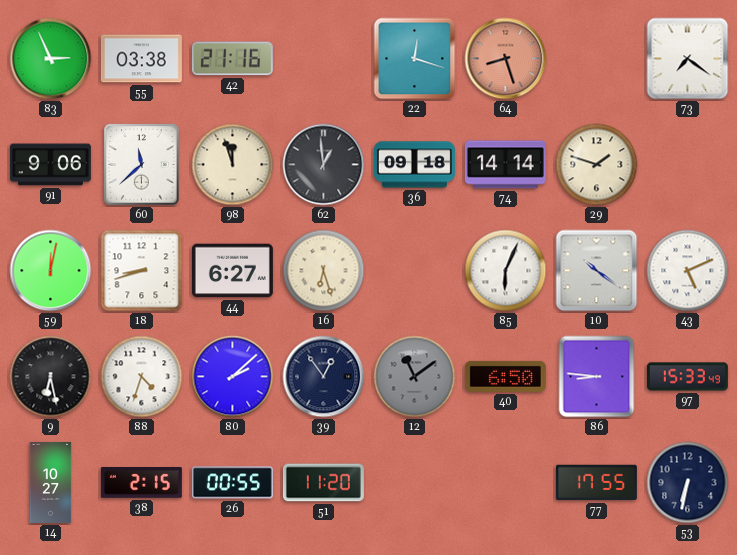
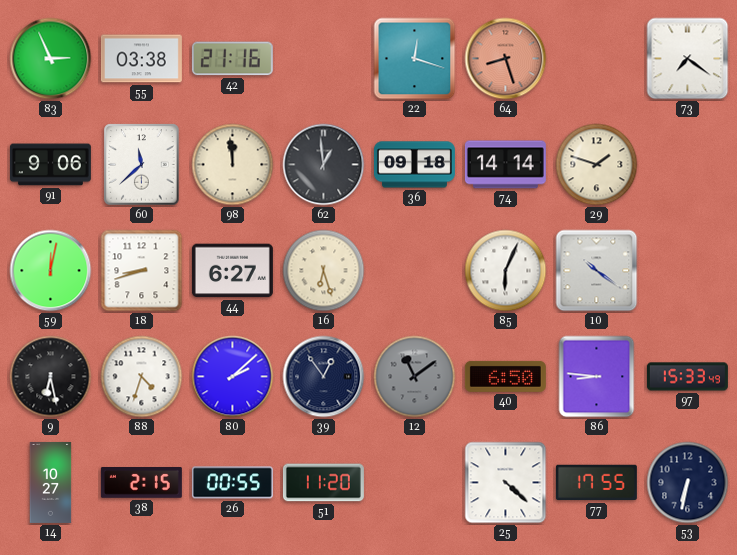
98: 11:57 -> 11:59 (233, 165)
43: 5:11 -> none (688, 271)
25: none -> 4:22 (506, 483)
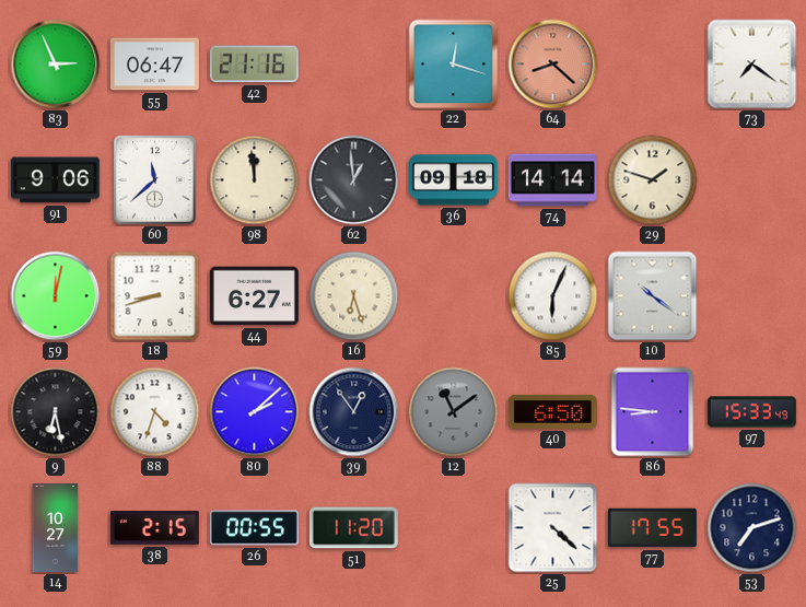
55: 03:38 -> 06:47 (154, 65)
64: 8:27 -> 8:22 (553, 65)
53: 6:32 -> 7:12 (752, 528)
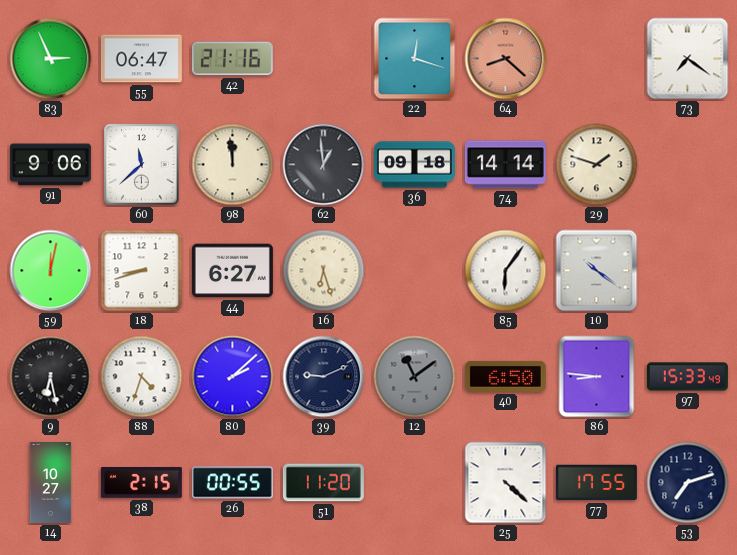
85: 6:04 -> 6:06 (506, 271)
39: 12:54 -> 9:11 (324, 377)
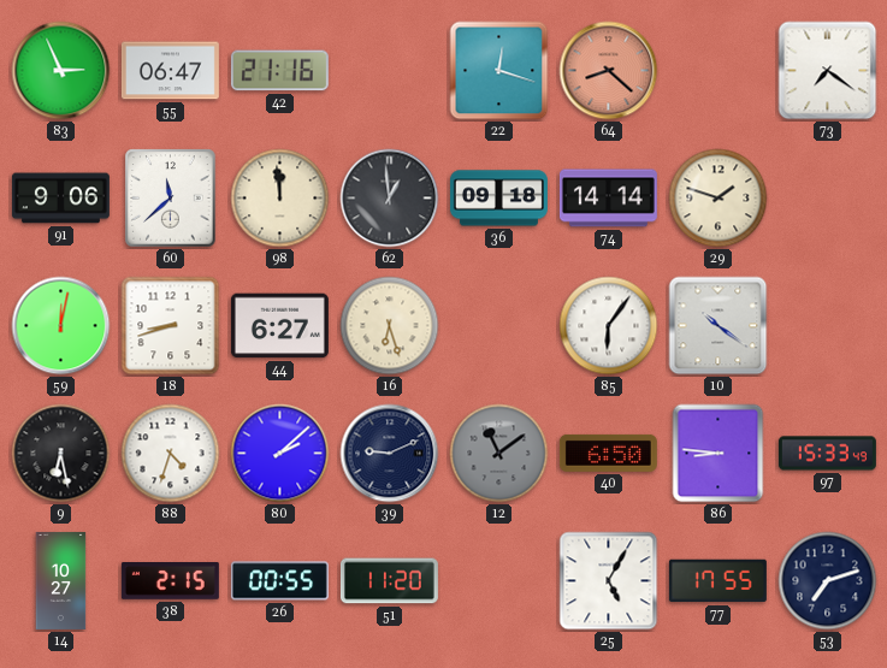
25: 4:22 -> 5:05 (609, 581)
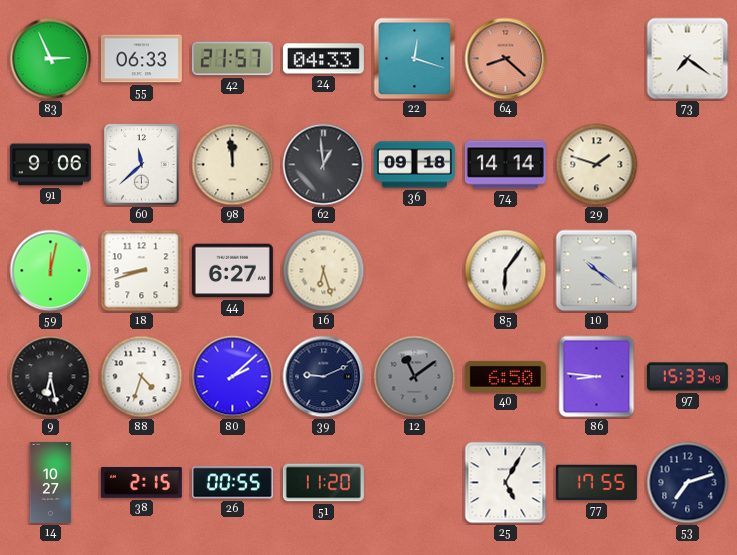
55: 06:47 -> 06:33 (141, 59)
42: 21:16 -> 21:57 (232, 59)
24: none -> 04:33 (323, 59)
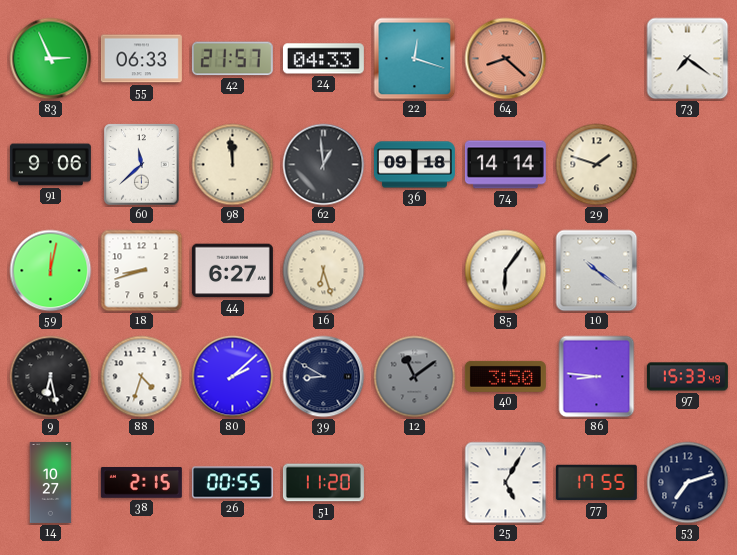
39: 9:11 -> 8:50 (324, 377)
40: 6:50 -> 3:50 (505, 376)
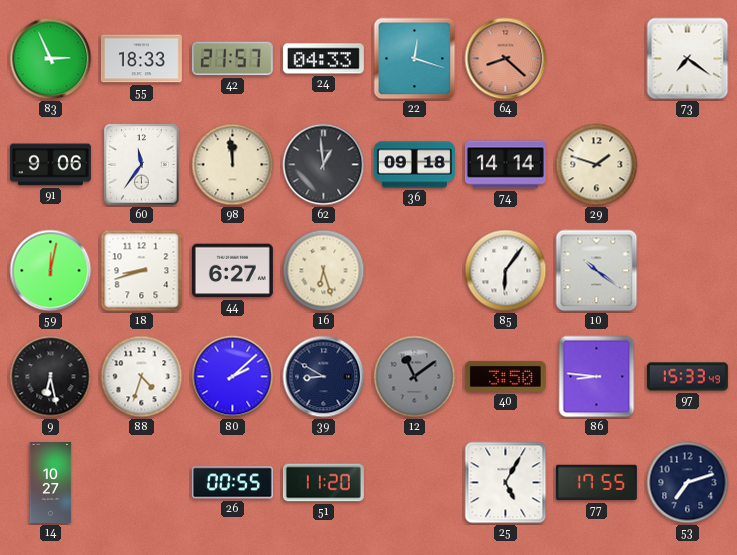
55: 06:33 -> 18:33 (141, 59)
60: 11:38 -> 11:36 (142, 165)
38: 2:15 -> none (141, 483)
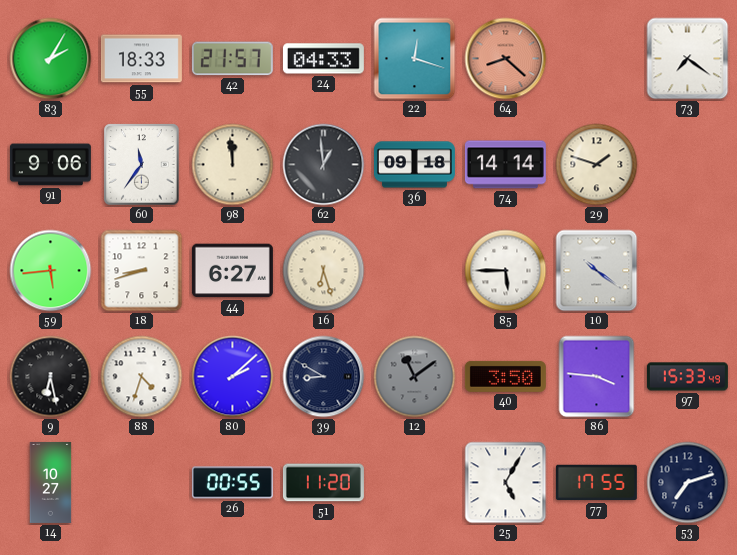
83: 2:56 -> 2:05 (51, 59)
59: 12:02 -> 5:44 (51, 271)
85: 6:06 -> 5:45 (506, 271)
86: 8:46 -> 3:46 (597, 377)
